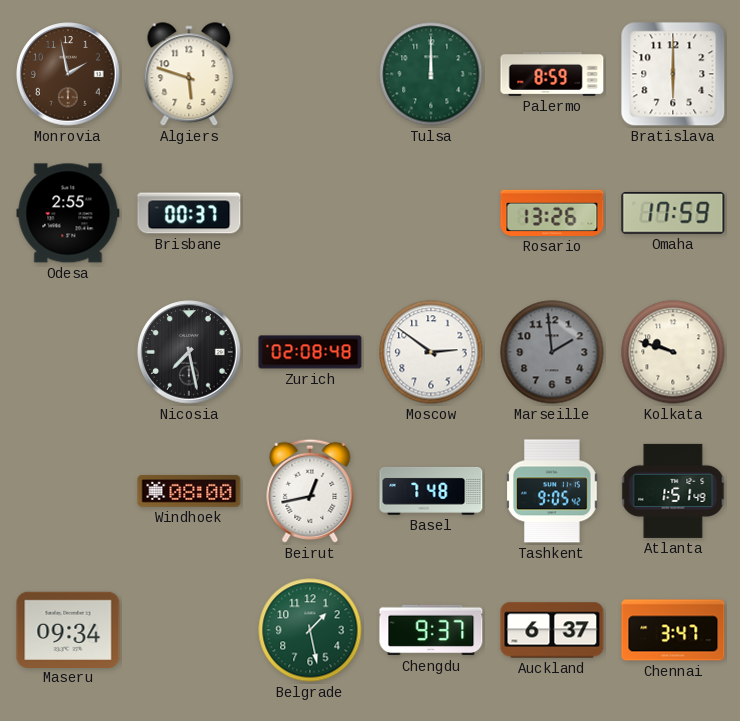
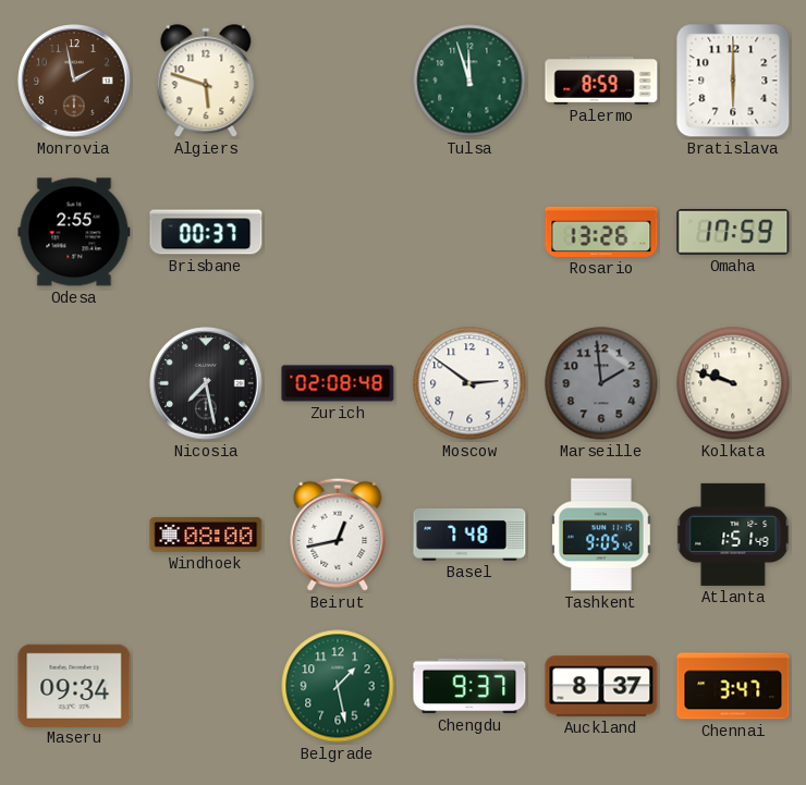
Tulsa: 12:00 -> 11:57 (469, 81)
Auckland: 6:37 -> 8:37 (601, 686)
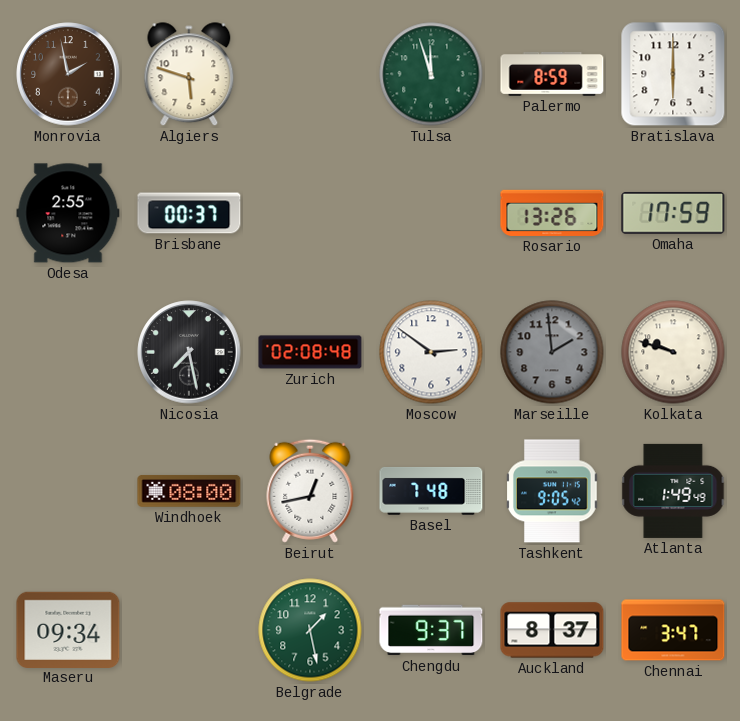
Atlanta: 1:51 -> 1:49 (673, 491)
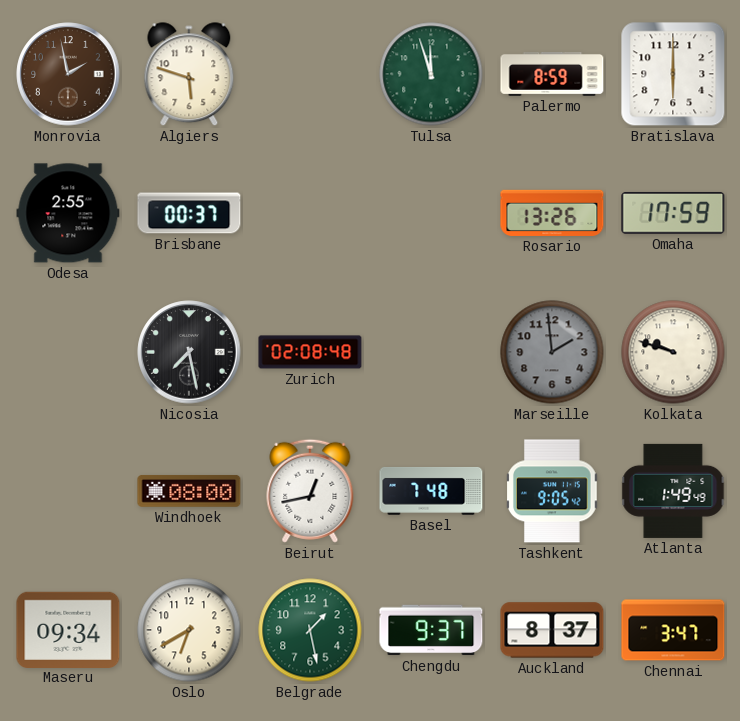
Moscow: 2:51 -> none (431, 352)
Oslo: none -> 6:40 (189, 630)
